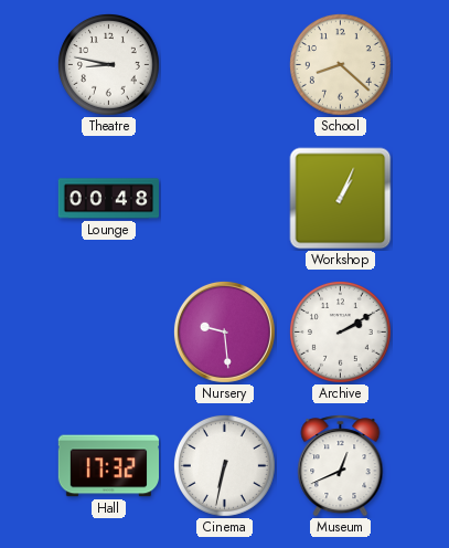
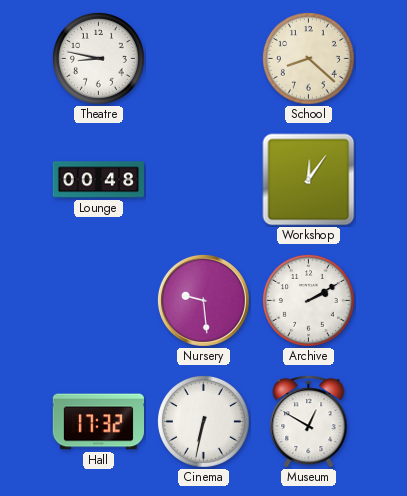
Workshop: 1:04 -> 12:06 (309, 180)
Museum: 12:41 -> 12:50 (309, 422)
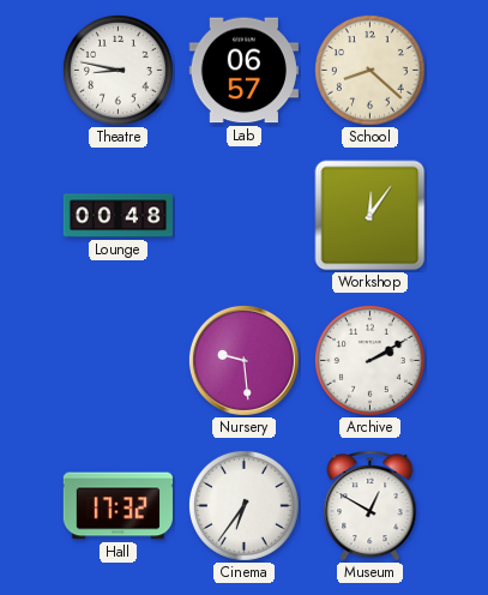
Lab: none -> 06:57 (243, 71)
Cinema: 6:32 -> 6:36 (243, 505)
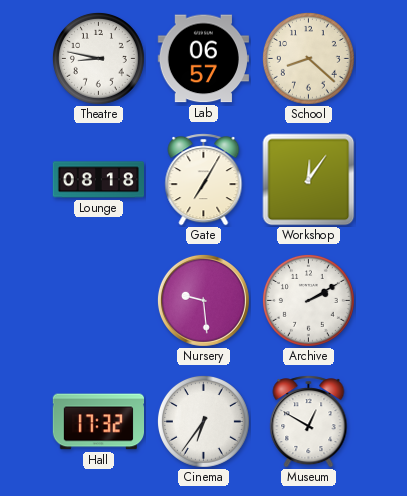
Lounge: 00:48 -> 08:18 (98, 180)
Gate: none -> 7:05 (204, 180)
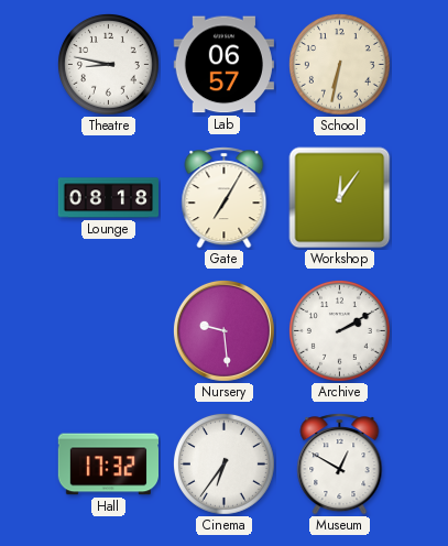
School: 8:22 -> 6:32 (339, 64)
